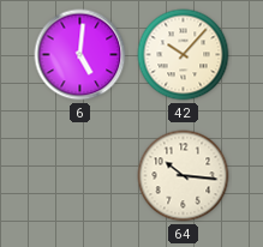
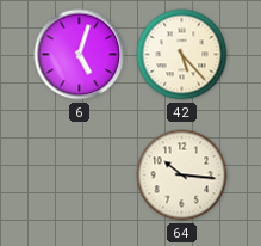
6: 5:01 -> 5:03 (80, 55)
42: 10:07 -> 5:23 (182, 55)
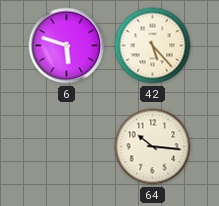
6: 5:03 -> 5:48 (67, 46)
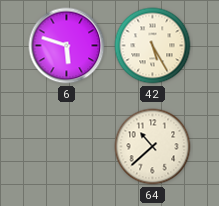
42: 5:23 -> 5:25 (153, 46)
64: 10:16 -> 10:38 (153, 147)
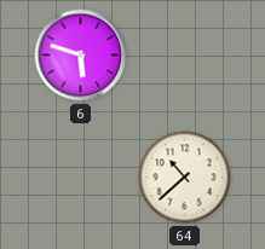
42: 5:25 -> none (153, 46)
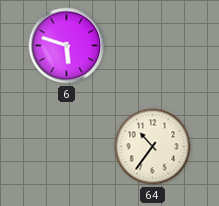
64: 10:38 -> 10:36 (153, 147)
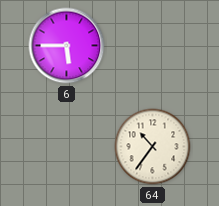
6: 5:48 -> 5:45 (67, 46)
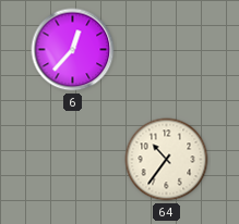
6: 5:45 -> 12:37 (73, 50)
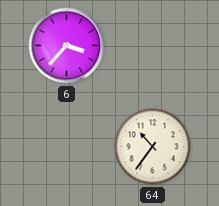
6: 12:37 -> 3:37 (67, 46)
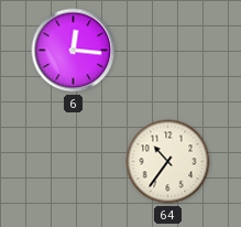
6: 3:37 -> 12:16 (74, 51)
